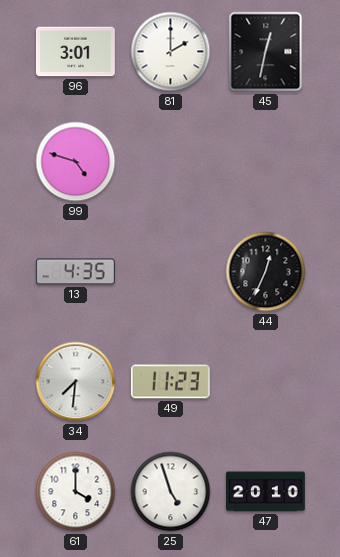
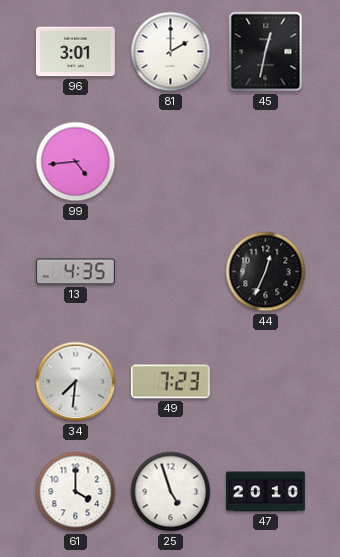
99: 4:48 -> 4:44 (76, 162)
49: 11:23 -> 7:23 (170, 382)
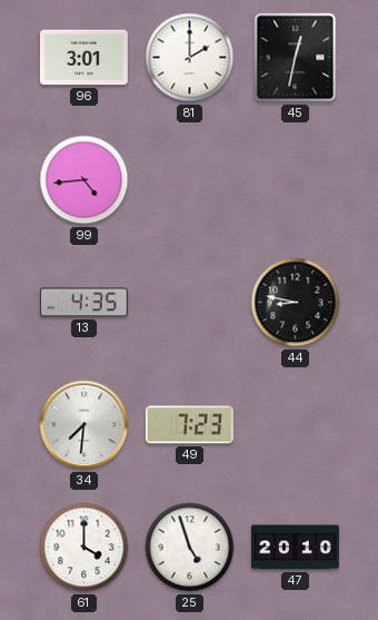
44: 12:34 -> 8:47 (296, 303)
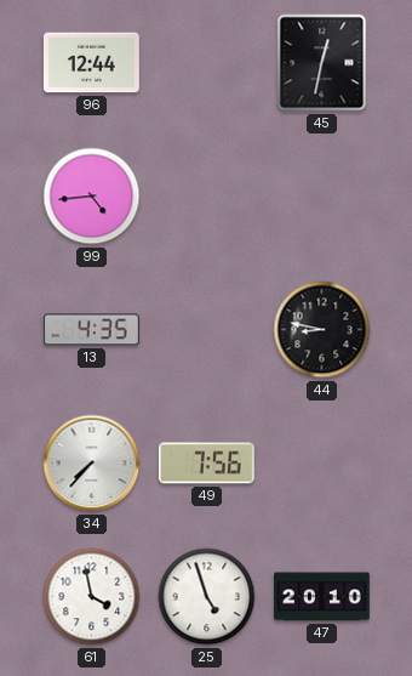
96: 3:01 -> 12:44 (91, 63)
81: 2:00 -> none (190, 58)
34: 7:31 -> 7:37 (92, 464)
49: 7:23 -> 7:56 (206, 464)
61: 4:00 -> 3:58 (92, 597)
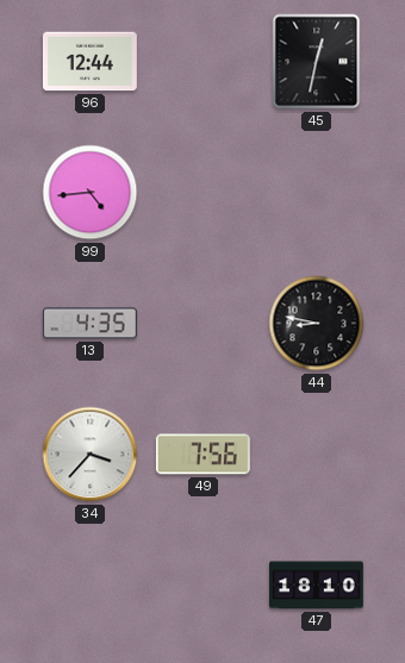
34: 7:37 -> 3:37 (91, 455)
61: 3:58 -> none (92, 597)
25: 4:57 -> none (207, 597)
47: 20:10 -> 18:10 (317, 586)
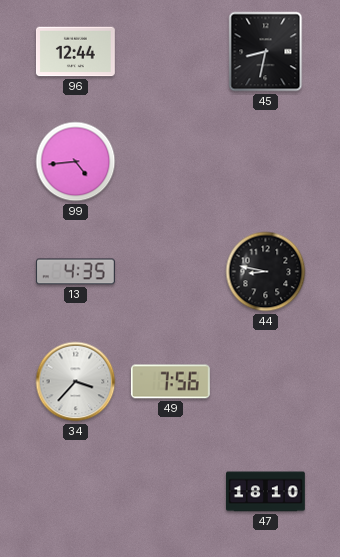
45: 12:32 -> 8:32 (266, 52)
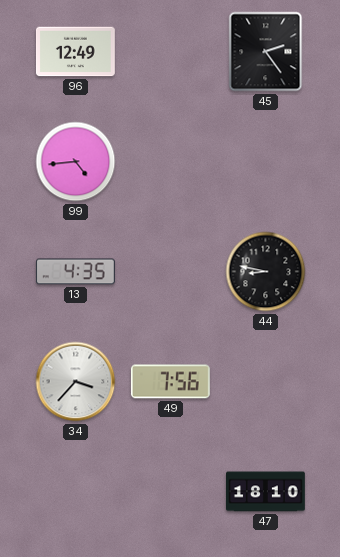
96: 12:44 -> 12:49 (75, 52)
45: 8:32 -> 2:24 (266, 52)
